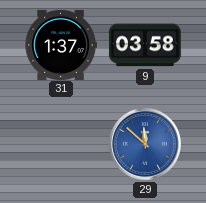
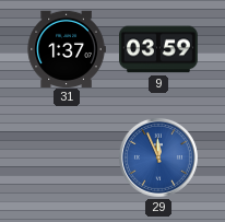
9: 03:58 -> 03:59 (158, 49)
29: 11:52 -> 11:56 (158, 157)
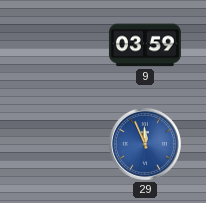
31: 1:37 -> none (67, 48)
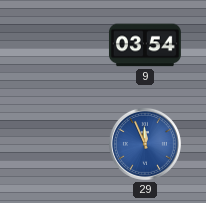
9: 03:59 -> 03:54 (145, 45)
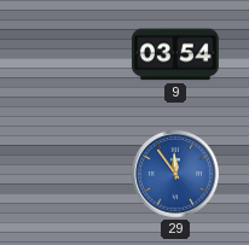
29: 11:56 -> 11:54 (175, 174)
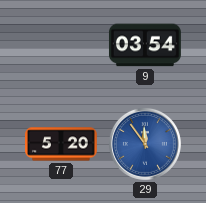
77: none -> 5:20 (62, 144)
